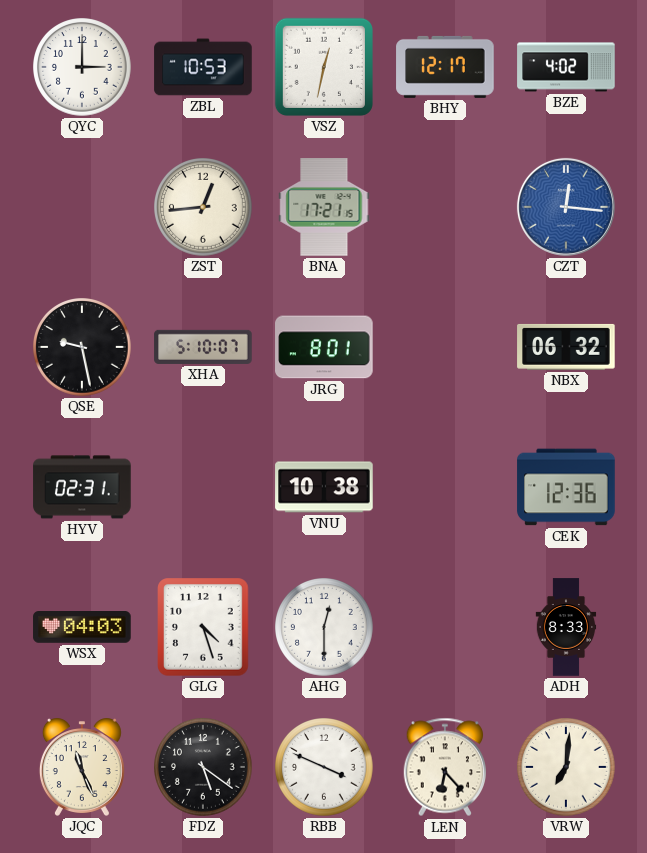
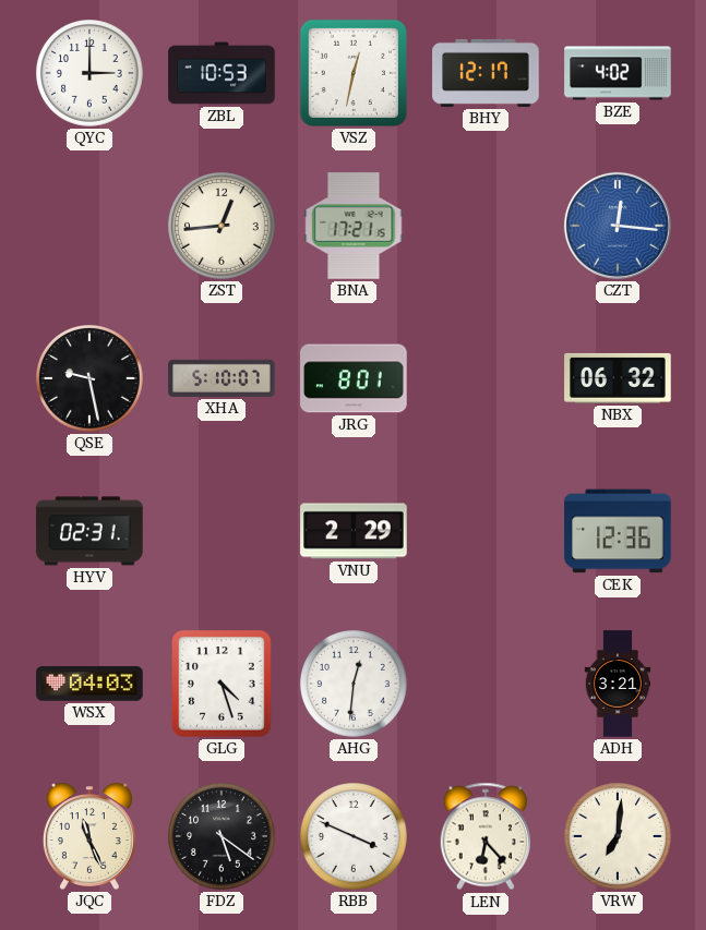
VNU: 10:38 -> 2:29 (354, 531)
AHG: 12:30 -> 12:31 (355, 685)
ADH: 8:33 -> 3:21 (618, 684)
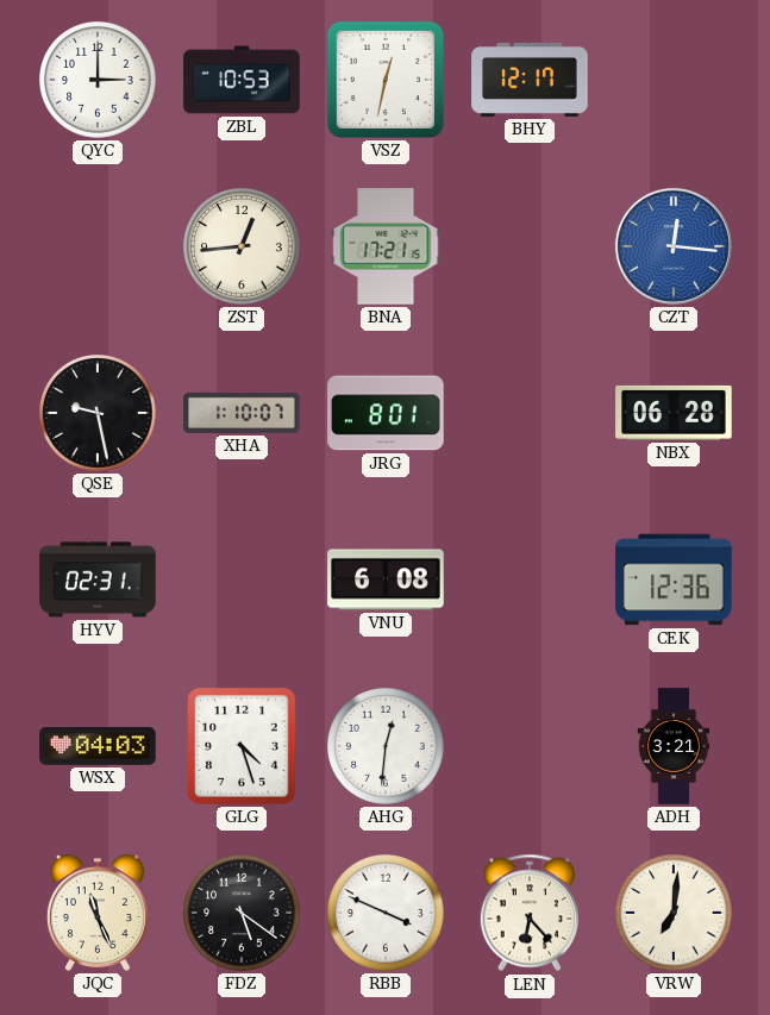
BZE: 4:02 -> none (618, 73)
XHA: 5:10 -> 1:10 (242, 413)
NBX: 06:32 -> 06:28 (674, 413)
VNU: 2:29 -> 6:08 (386, 579)
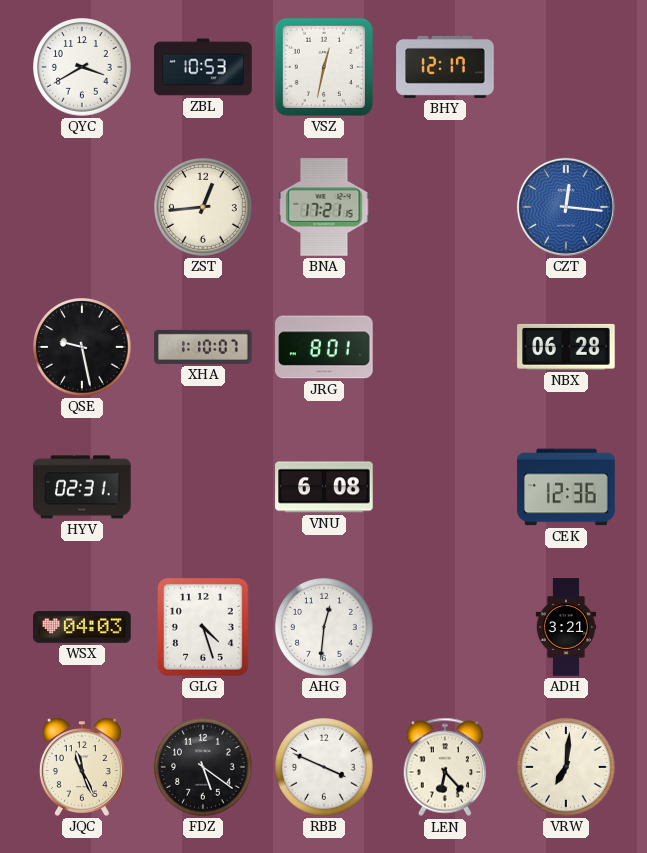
QYC: 3:00 -> 3:40 (83, 68)
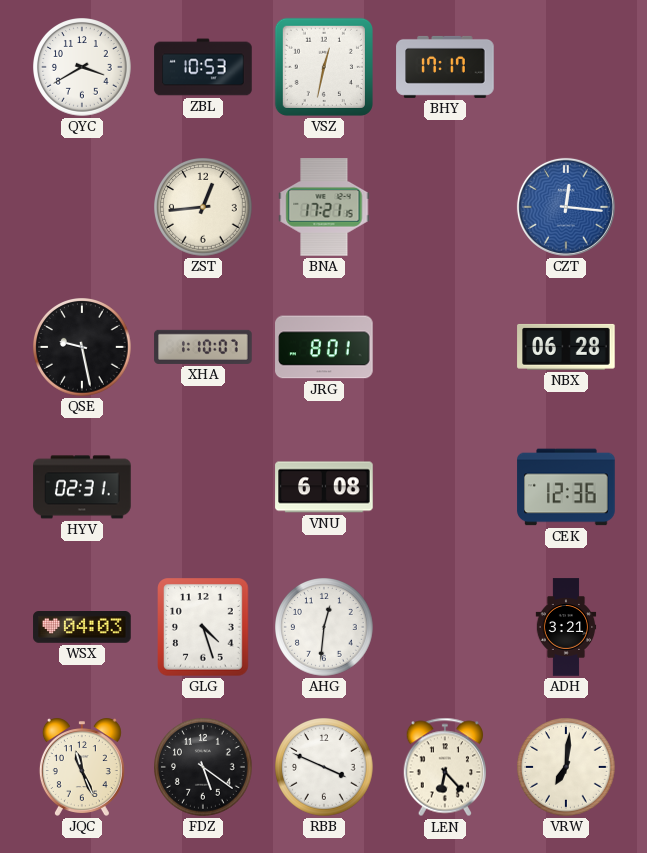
BHY: 12:17 -> 17:17 (445, 67)
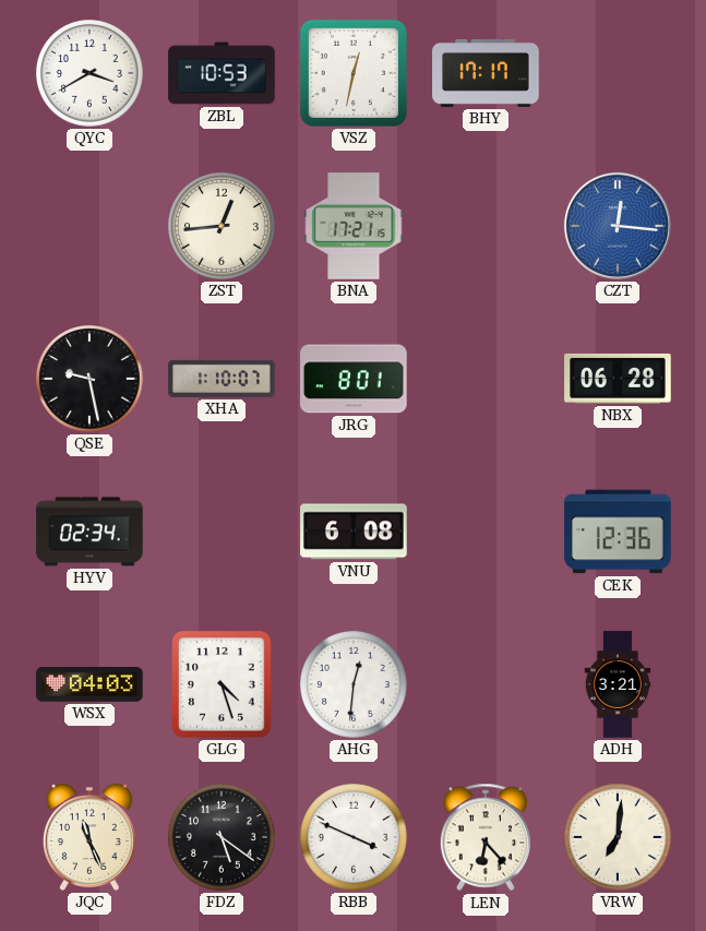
HYV: 02:31 -> 02:34 (89, 532)
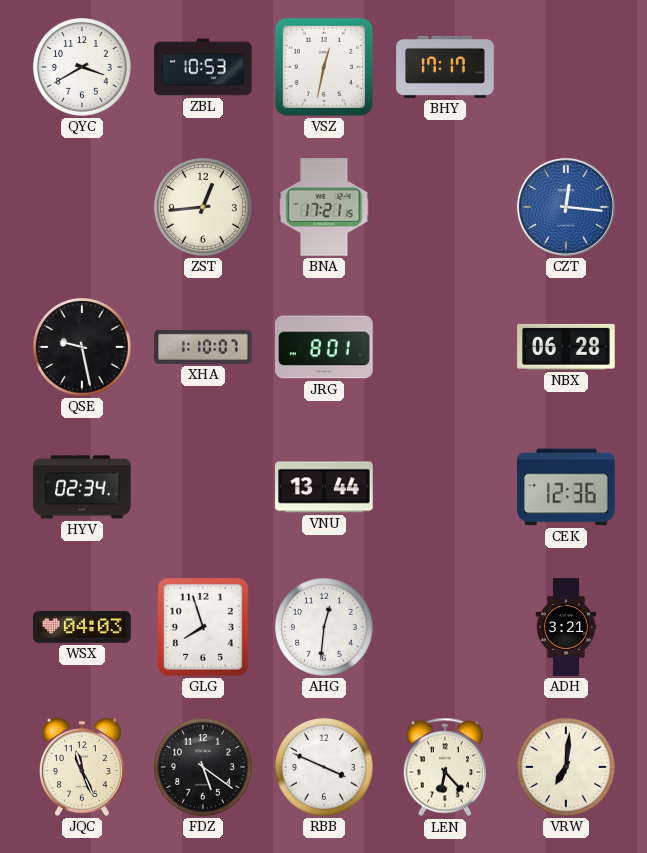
VNU: 6:08 -> 13:44 (324, 487)
GLG: 4:27 -> 7:57 (203, 627)
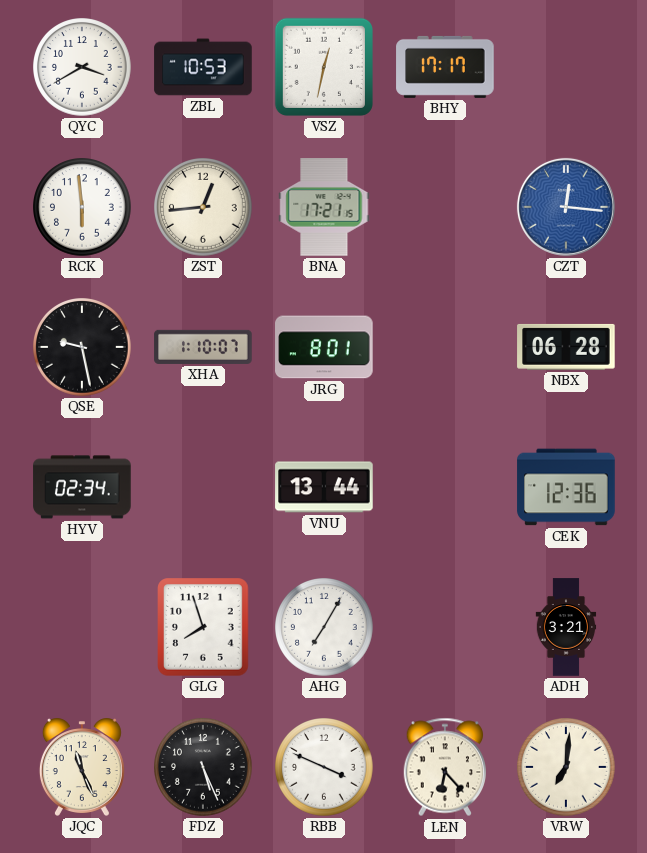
RCK: none -> 5:59 (83, 208)
WSX: 04:03 -> none (82, 628)
AHG: 12:31 -> 7:05 (325, 628)
FDZ: 5:21 -> 5:26 (204, 768)
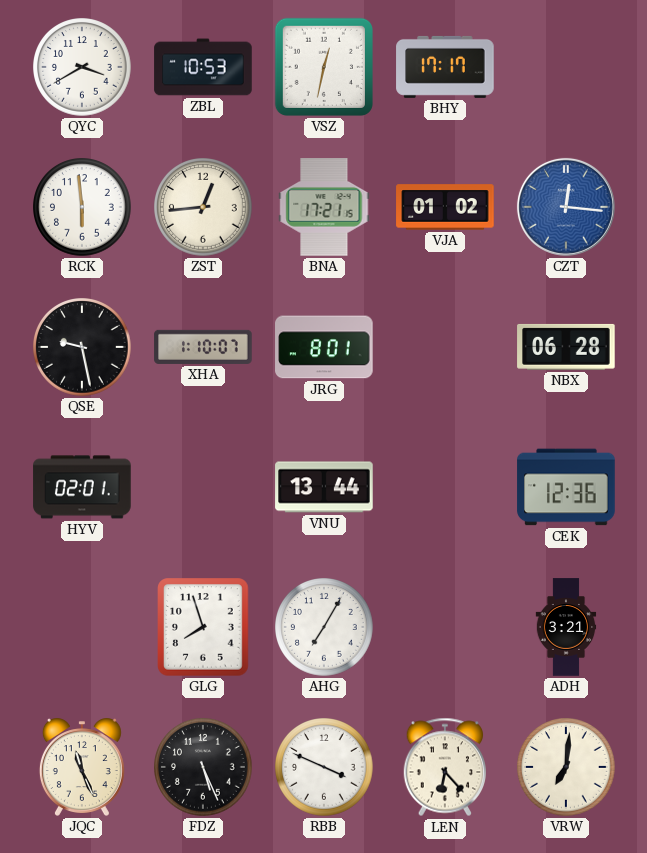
VJA: none -> 01:02 (445, 207)
HYV: 02:34 -> 02:01 (82, 487)
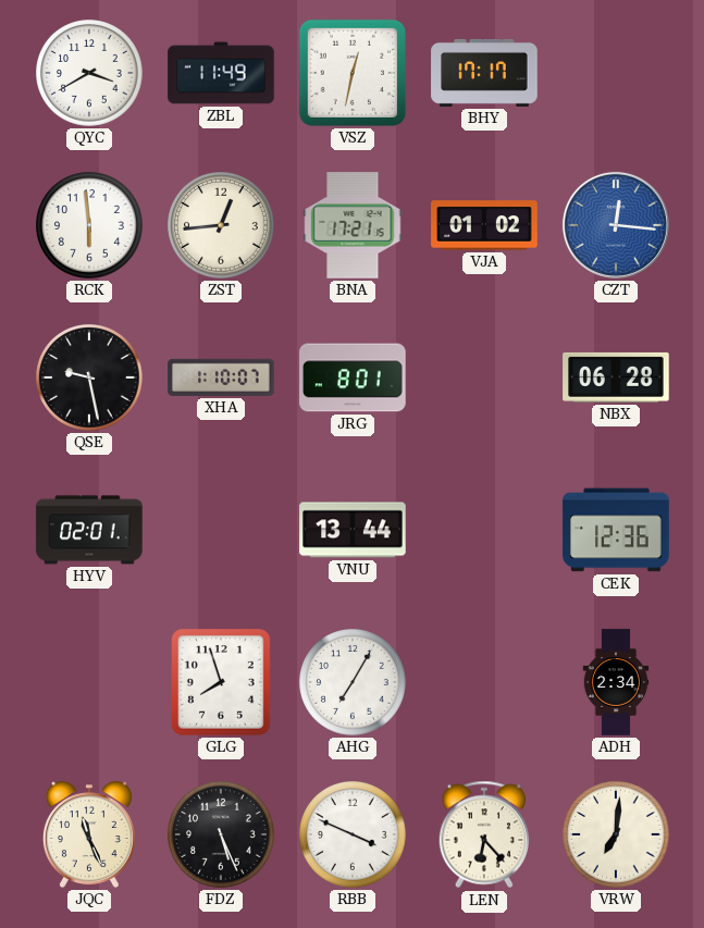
ZBL: 10:53 -> 11:49 (221, 73)
ADH: 3:21 -> 2:34 (616, 682)
